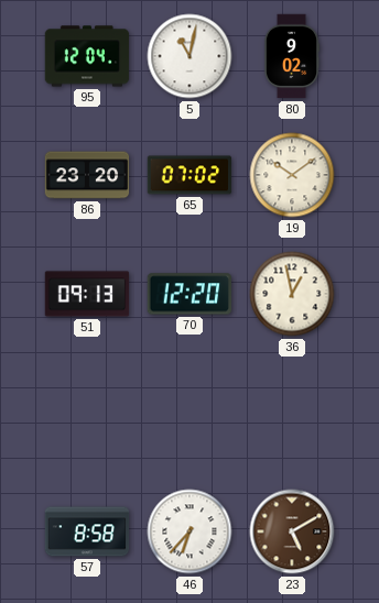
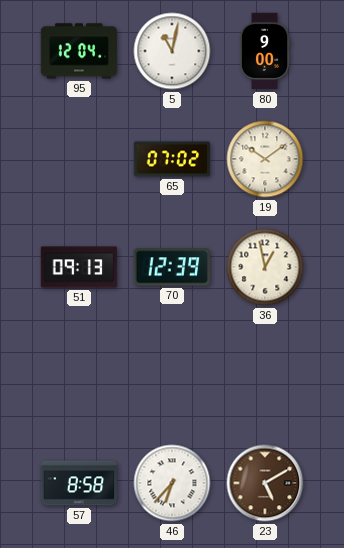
80: 9:02 -> 9:00 (265, 51)
86: 23:20 -> none (87, 175)
70: 12:20 -> 12:39 (171, 267)
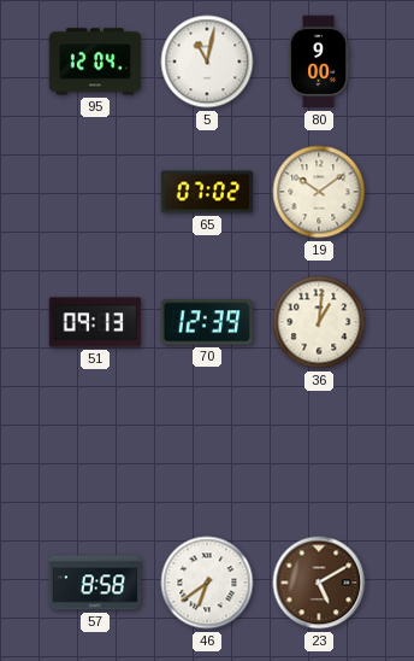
36: 12:58 -> 1:01 (319, 322)
46: 6:37 -> 6:39 (207, 583)
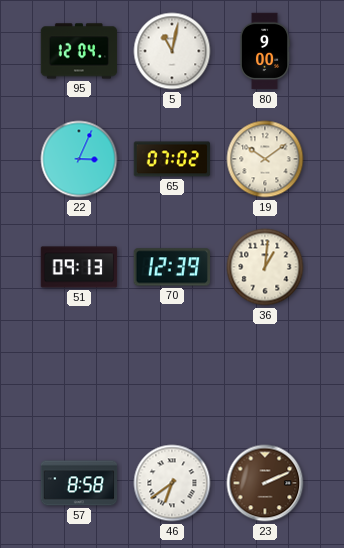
22: none -> 3:04 (79, 159)
23: 5:10 -> 2:11 (265, 483)
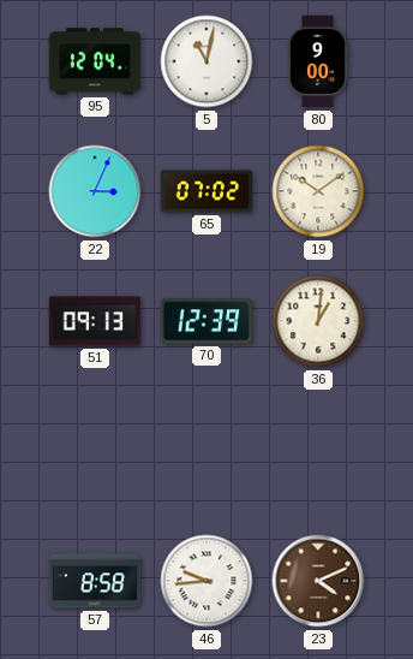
46: 6:39 -> 9:44 (206, 581)
23: 2:11 -> 4:11 (318, 581)
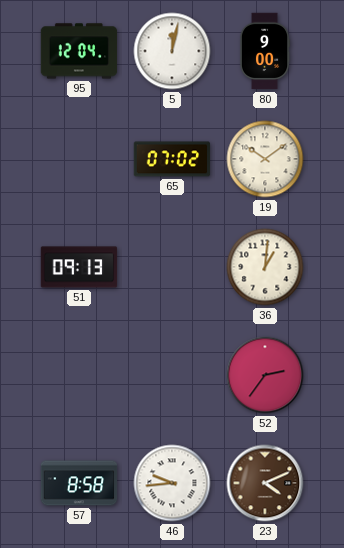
5: 11:02 -> 12:02 (172, 51)
22: 3:04 -> none (95, 191)
70: 12:39 -> none (205, 321)
52: none -> 2:36 (265, 375)
